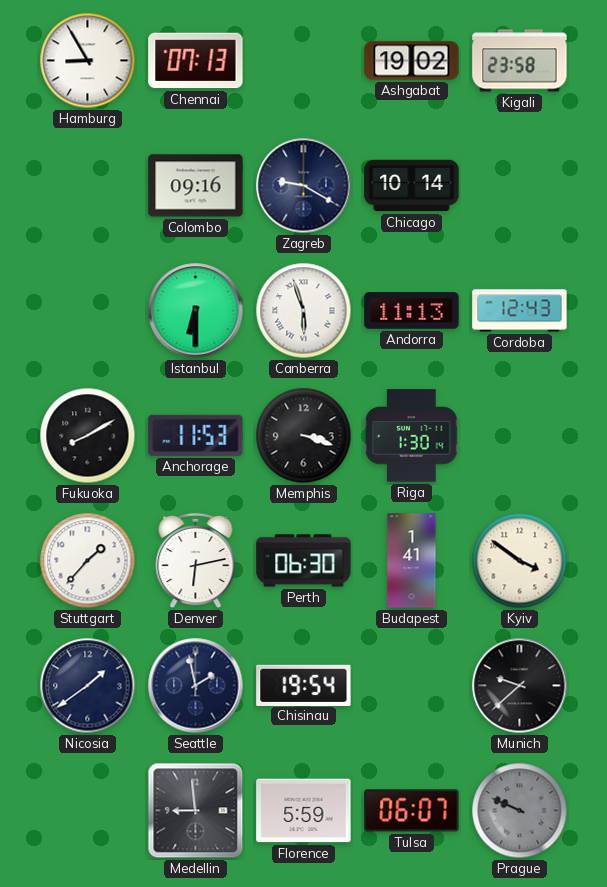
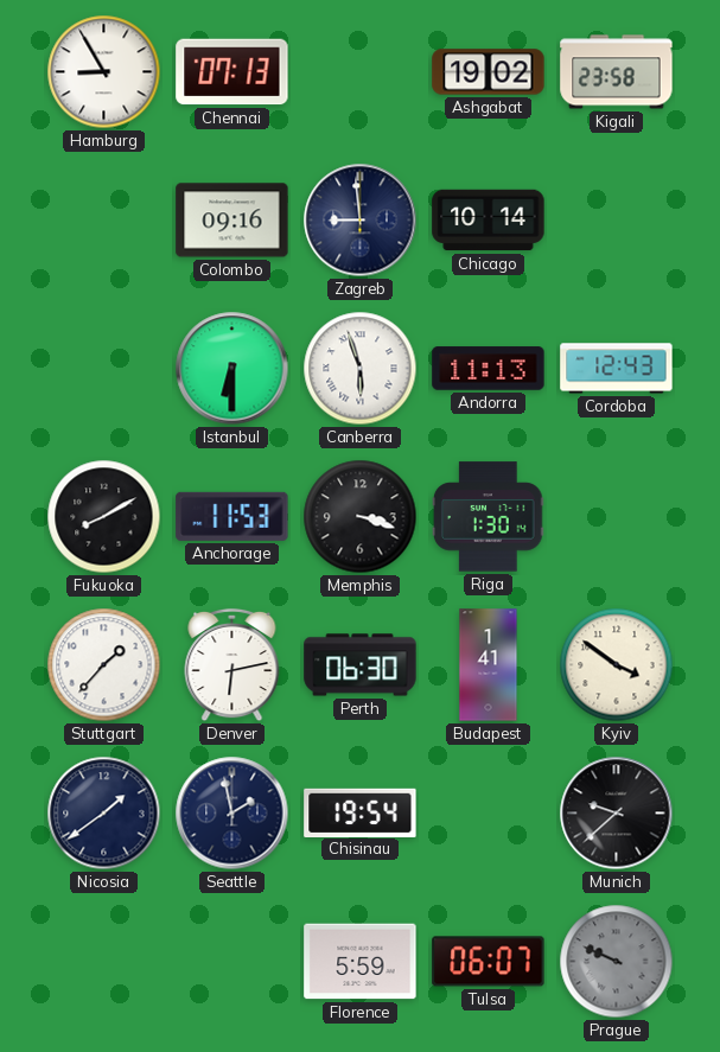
Zagreb: 9:20 -> 8:59 (361, 221)
Medellin: 8:59 -> none (196, 811)
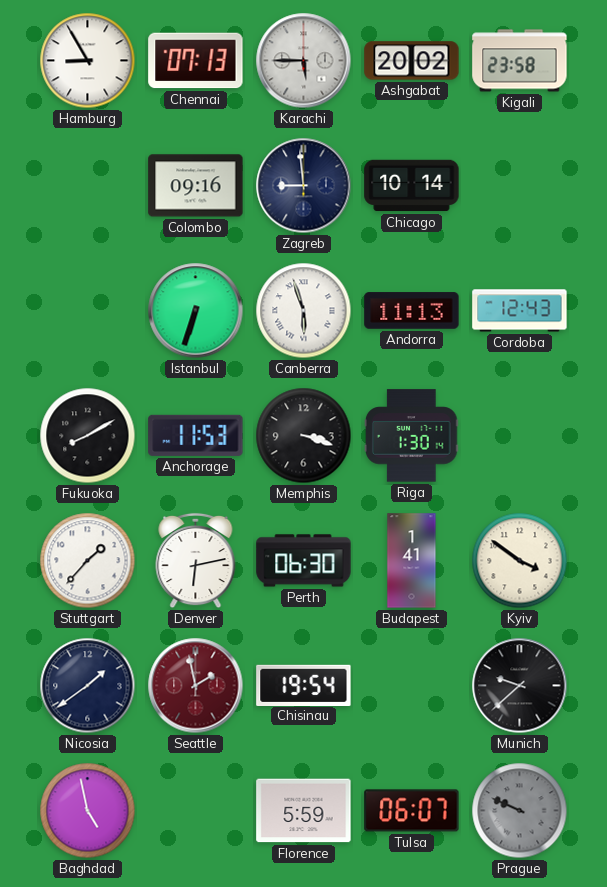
Karachi: none -> 5:45 (304, 61)
Ashgabat: 19:02 -> 20:02 (412, 61)
Istanbul: 6:30 -> 6:33 (196, 311)
Seattle dial: navy -> burgundy (196, 686)
Baghdad: none -> 4:58 (88, 811)
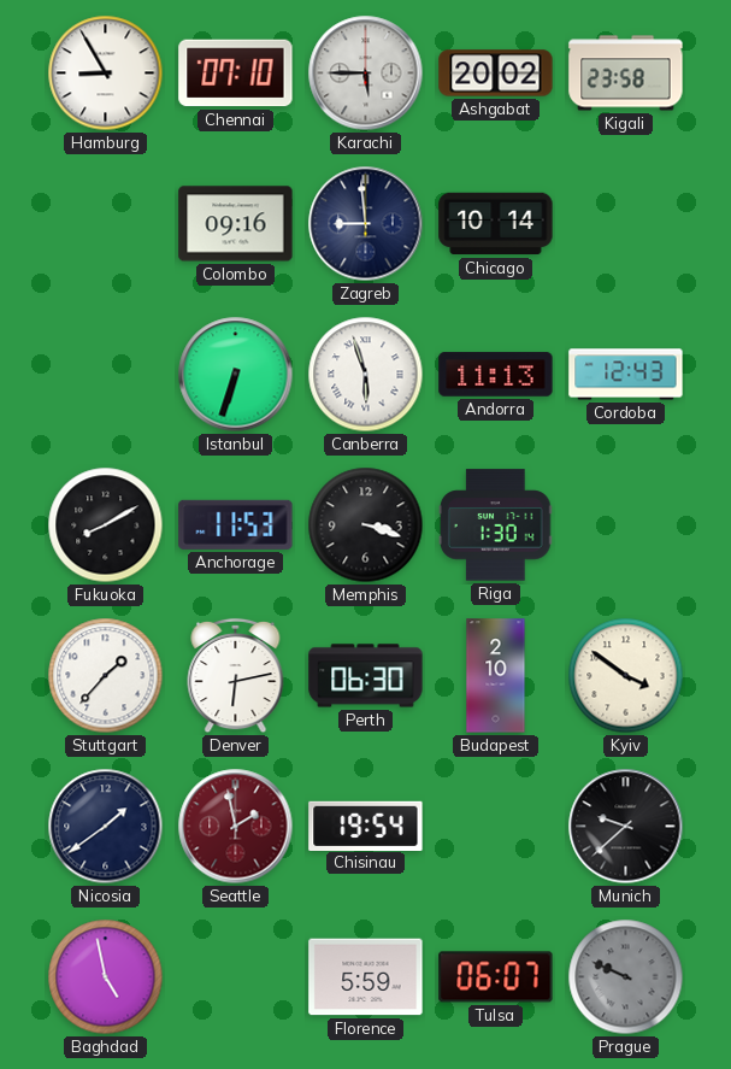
Chennai: 07:13 -> 07:10 (236, 74)
Budapest: 1:41 -> 2:10 (496, 676)
